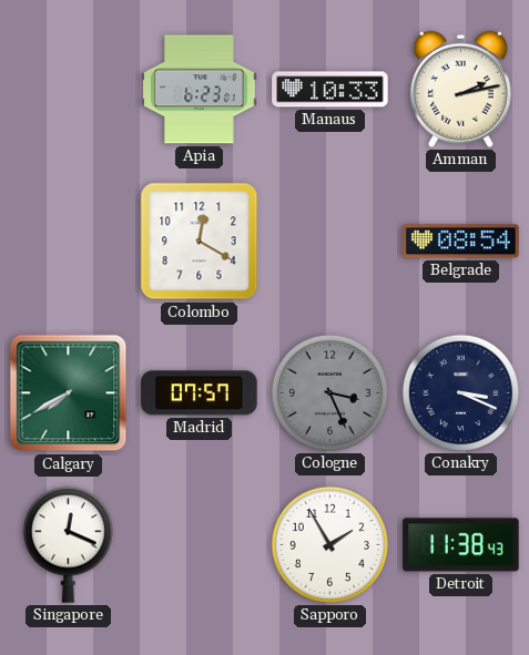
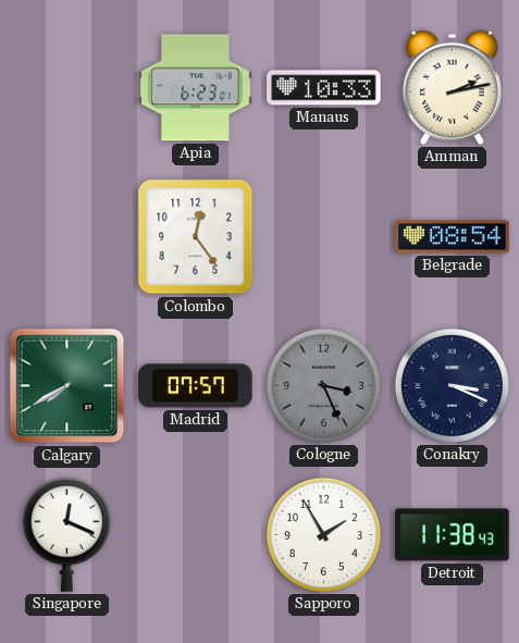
Colombo: 12:20 -> 12:24 (196, 237)
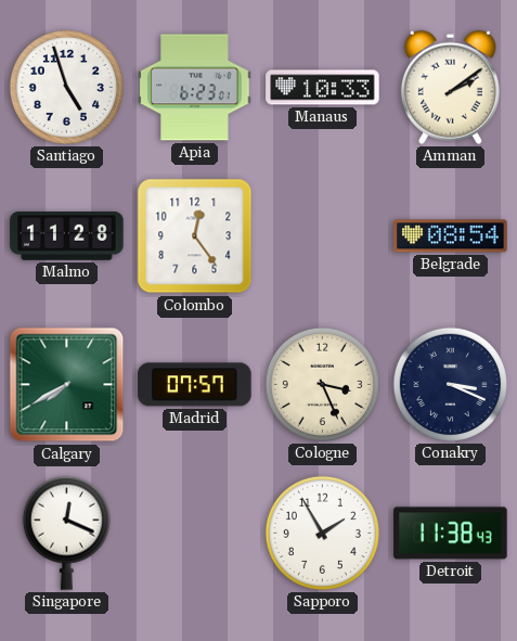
Santiago: none -> 4:57 (66, 87)
Amman: 2:13 -> 2:09 (450, 87)
Malmo: none -> 11:28 (67, 236)
Cologne dial: grey -> cream (322, 384)
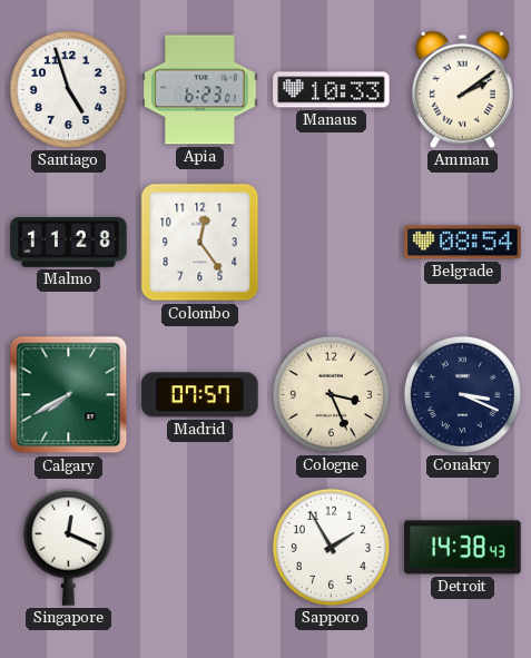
Detroit: 11:38 -> 14:38 (463, 548)
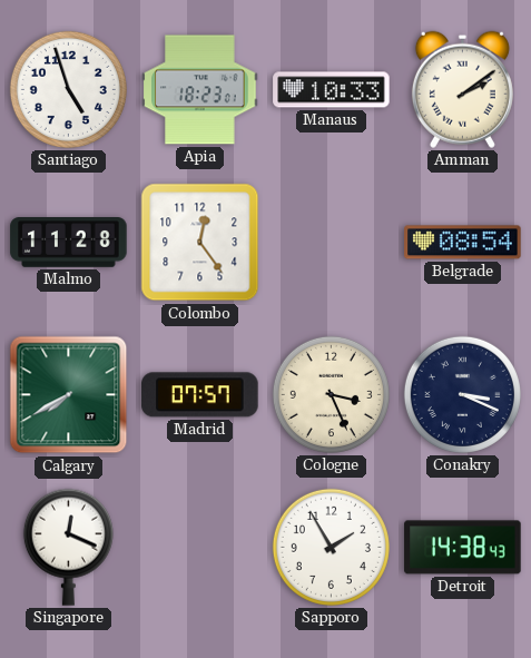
Apia: 6:23 -> 18:23 (200, 90)
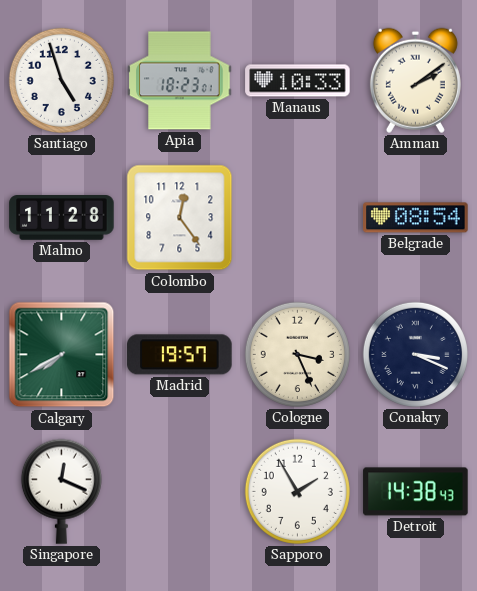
Madrid: 07:57 -> 19:57 (180, 355)
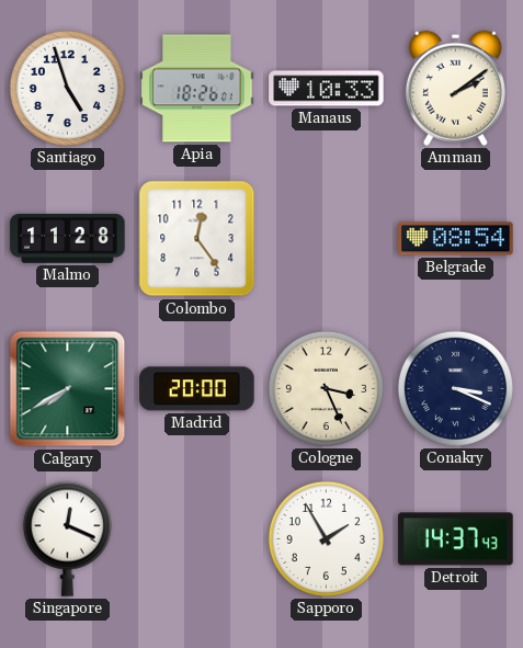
Apia: 18:23 -> 18:26 (197, 89)
Madrid: 19:57 -> 20:00 (197, 389)
Detroit: 14:38 -> 14:37 (456, 539)
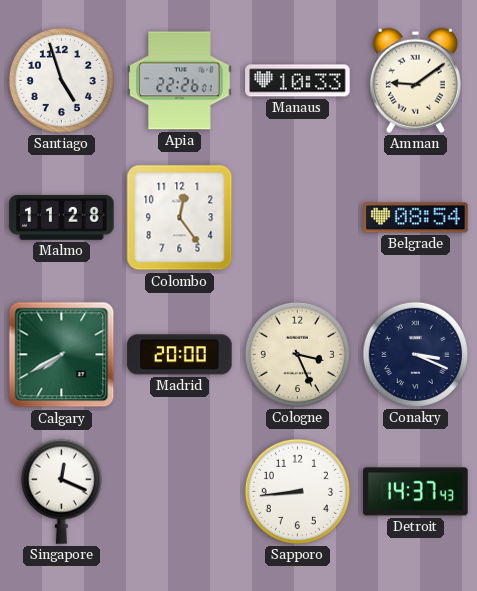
Apia: 18:26 -> 22:26 (180, 81)
Amman: 2:09 -> 9:09 (415, 80)
Sapporo: 1:55 -> 8:44 (297, 491)
